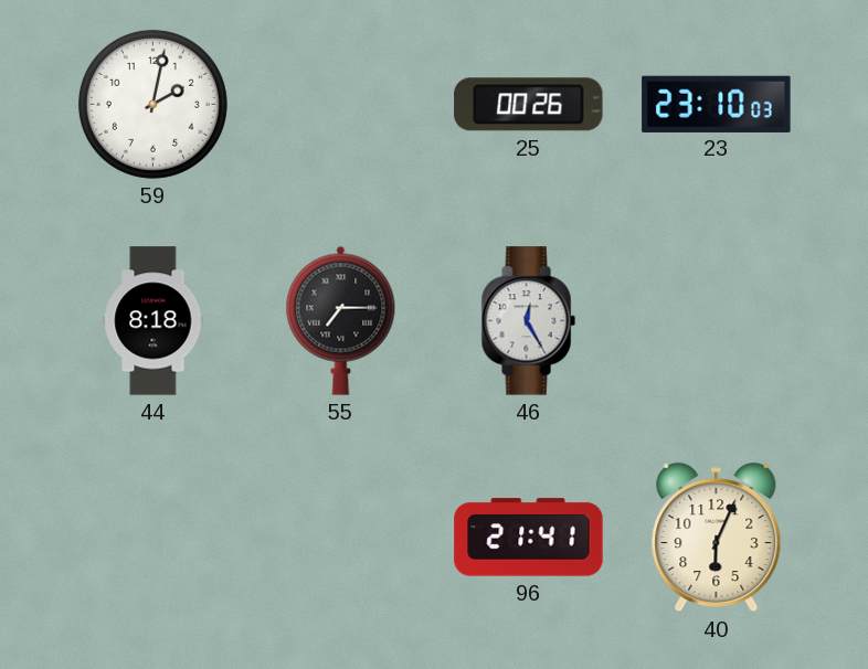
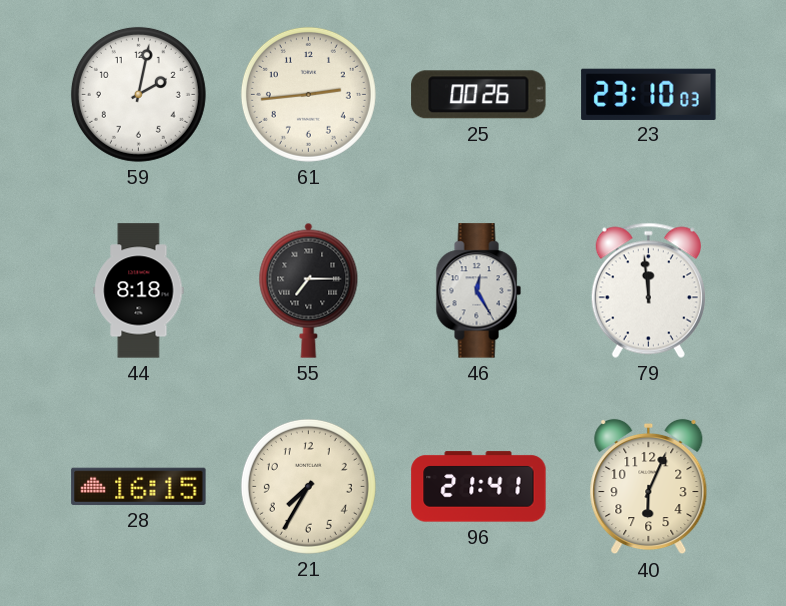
61: none -> 2:44 (308, 94)
79: none -> 11:59 (648, 290)
28: none -> 16:15 (139, 486)
21: none -> 7:35 (308, 486)
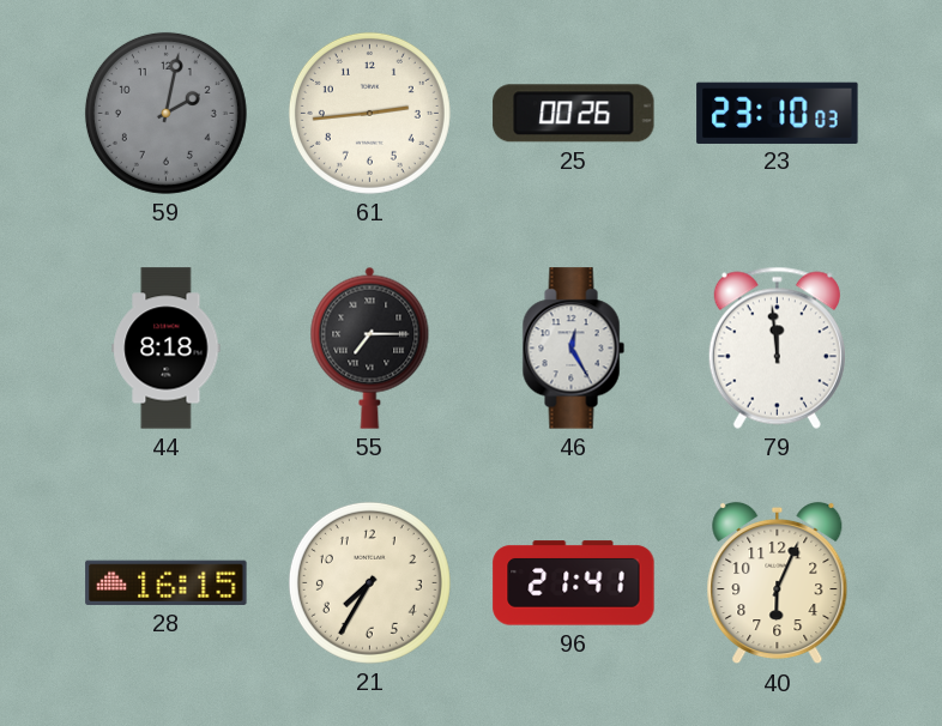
59 dial: white -> grey (165, 113)
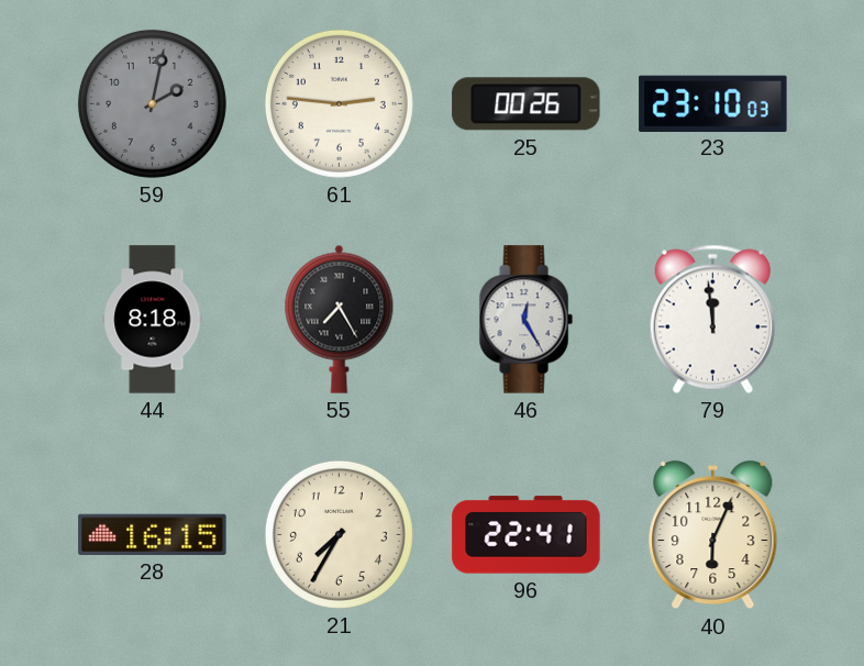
61: 2:44 -> 2:46 (339, 103)
55: 7:15 -> 7:25 (340, 319)
96: 21:41 -> 22:41 (527, 535)
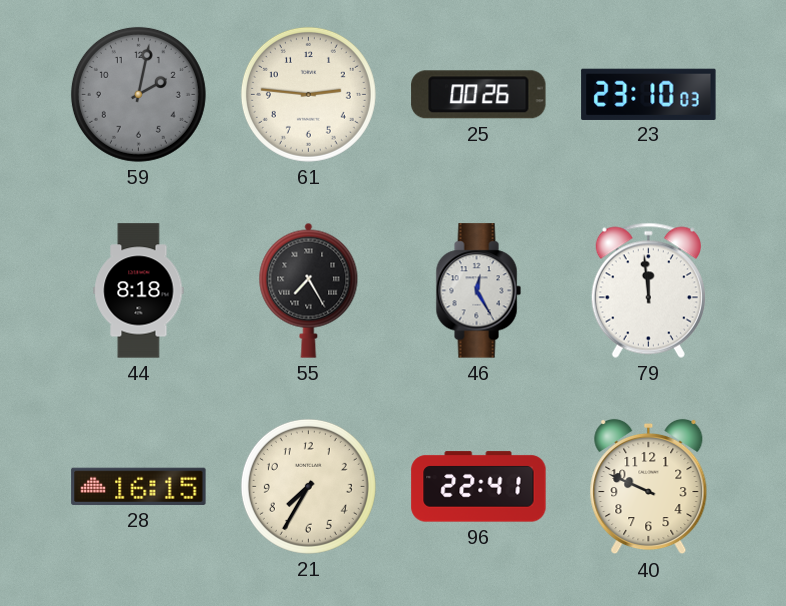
40: 6:04 -> 9:49 (649, 487)
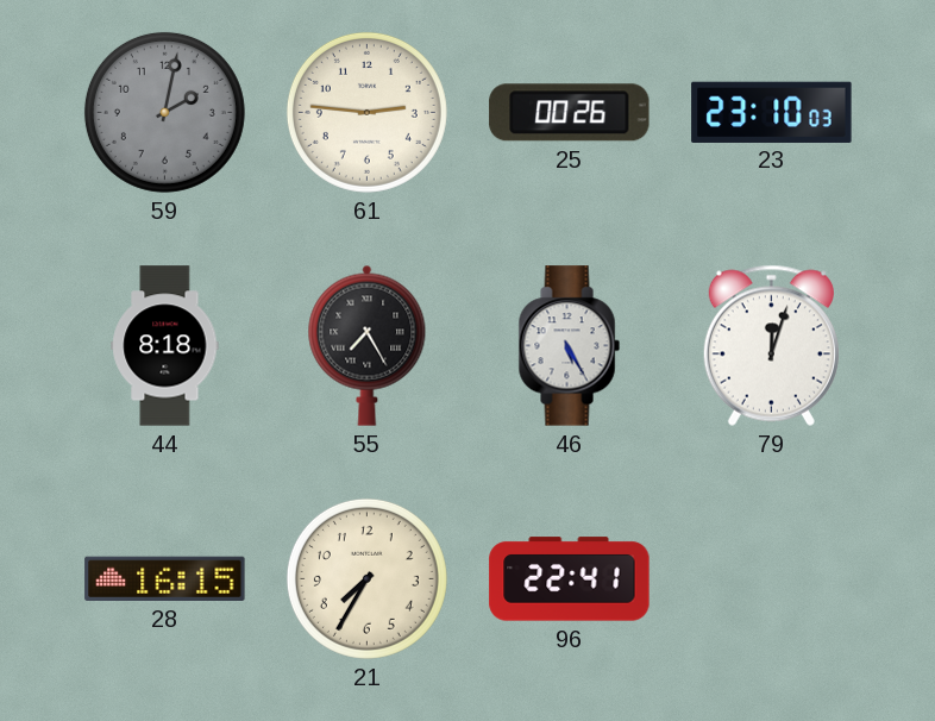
46: 12:25 -> 5:25 (569, 346)
79: 11:59 -> 12:03 (771, 345)
40: 9:49 -> none (649, 487)
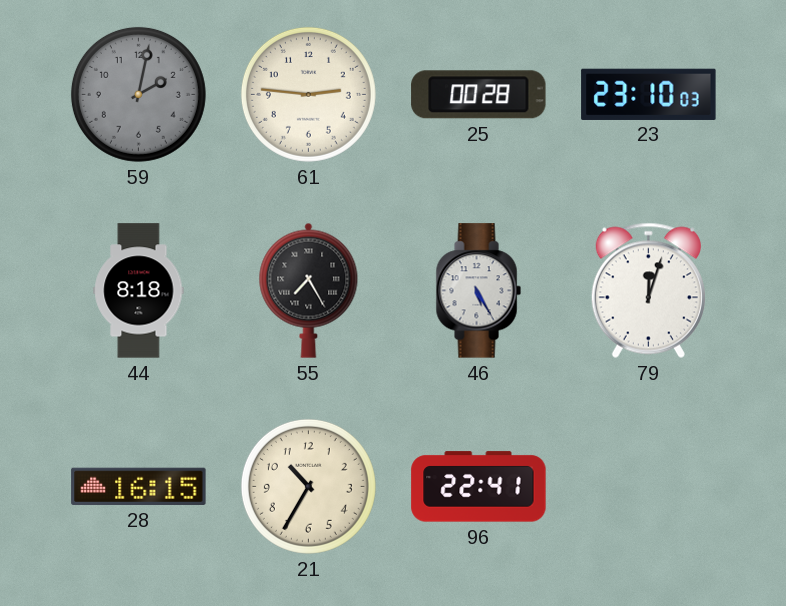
25: 00:26 -> 00:28 (479, 95)
21: 7:35 -> 10:35 (308, 486)
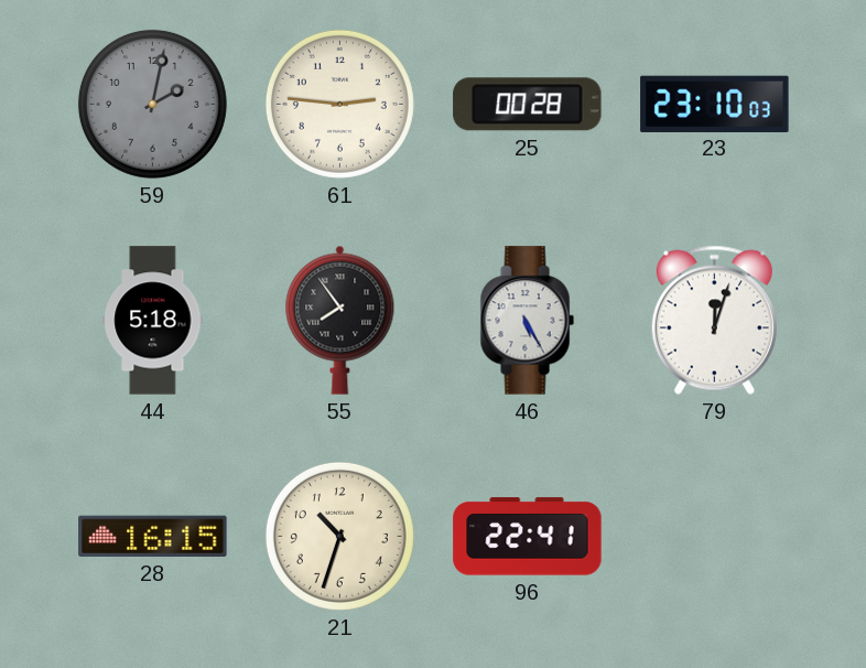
44: 8:18 -> 5:18 (153, 321)
55: 7:25 -> 7:54 (340, 320)
21: 10:35 -> 10:33 (339, 536)
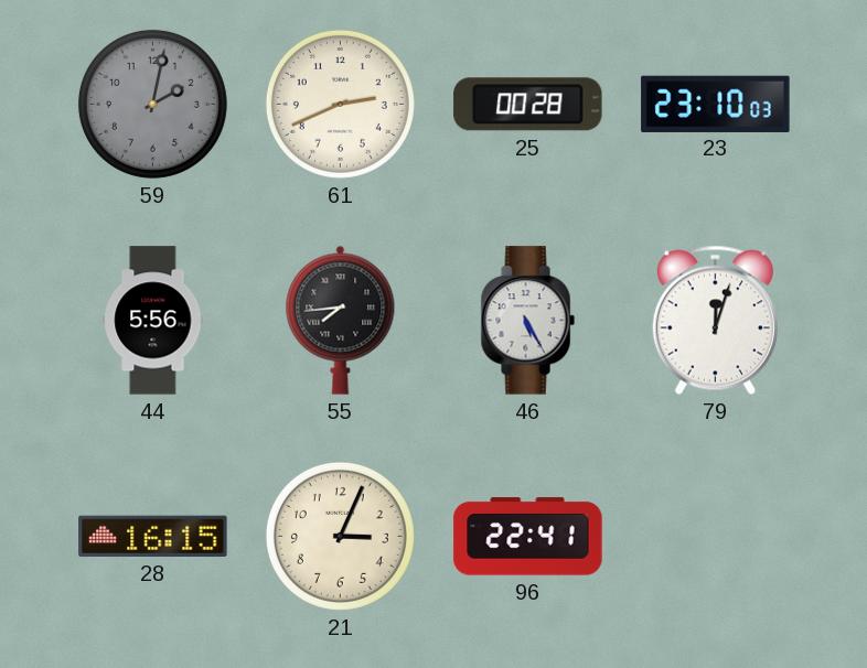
61: 2:46 -> 2:41 (340, 104)
44: 5:18 -> 5:56 (153, 321)
55: 7:54 -> 7:44 (341, 320)
21: 10:33 -> 3:04 (340, 536)
